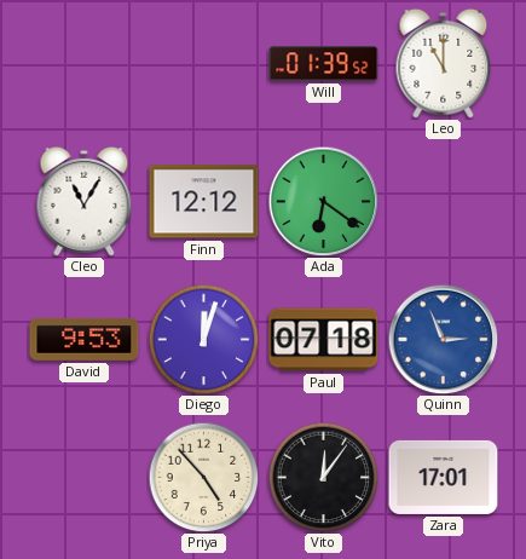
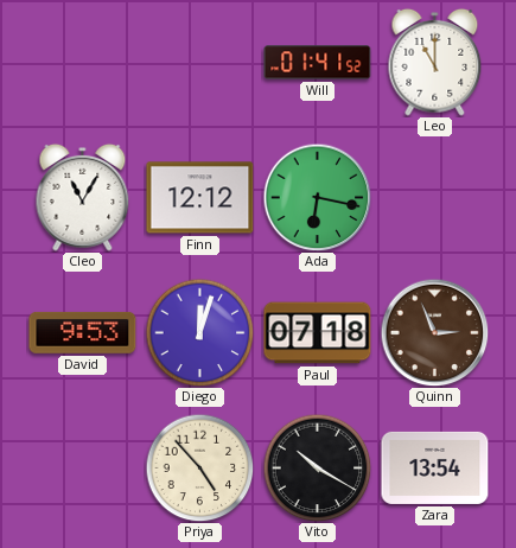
Will: 01:39 -> 01:41 (318, 63)
Ada: 6:21 -> 6:17 (317, 197)
Quinn dial: blue -> brown (434, 332)
Vito: 12:06 -> 10:20 (317, 467)
Zara: 17:01 -> 13:54 (435, 467)
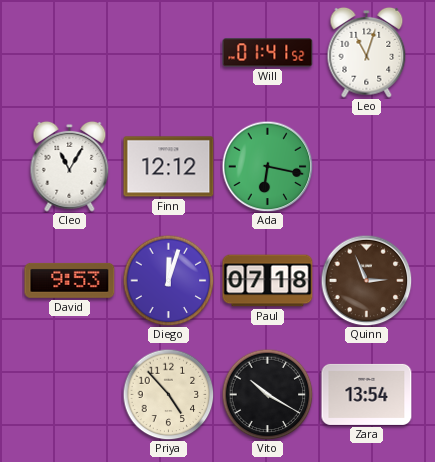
Leo: 11:00 -> 11:03 (367, 52)
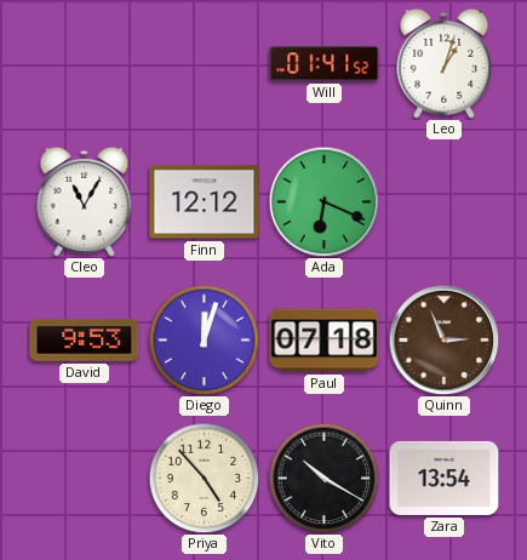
Leo: 11:03 -> 1:03 (445, 63)
Ada: 6:17 -> 6:19 (323, 201)
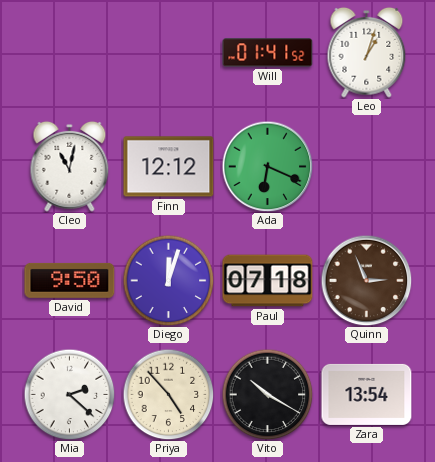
Cleo: 11:05 -> 11:02 (70, 166)
David: 9:53 -> 9:50 (70, 280)
Mia: none -> 2:22 (69, 394)
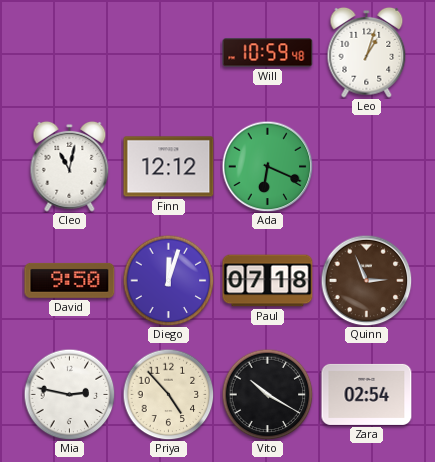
Will: 01:41 -> 10:59 (268, 53)
Mia: 2:22 -> 2:47 (69, 394)
Zara: 13:54 -> 02:54 (367, 394)
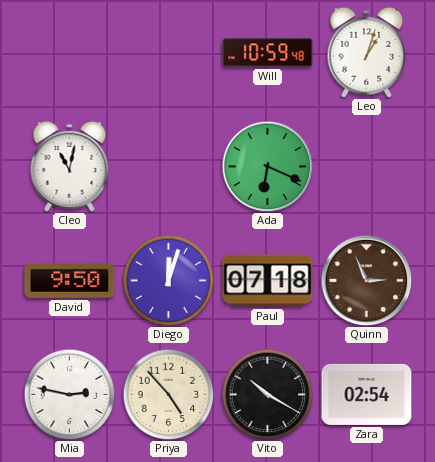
Finn: 12:12 -> none (169, 167)
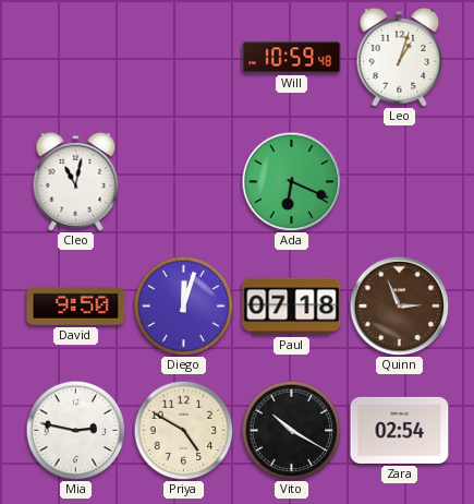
Priya: 4:53 -> 4:50 (183, 430)
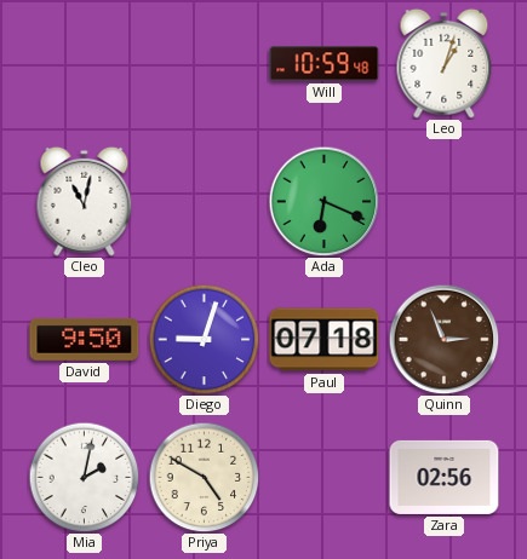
Diego: 12:03 -> 9:03 (204, 339)
Mia: 2:47 -> 2:02 (84, 477)
Vito: 10:20 -> none (291, 430)
Zara: 02:54 -> 02:56 (445, 477)
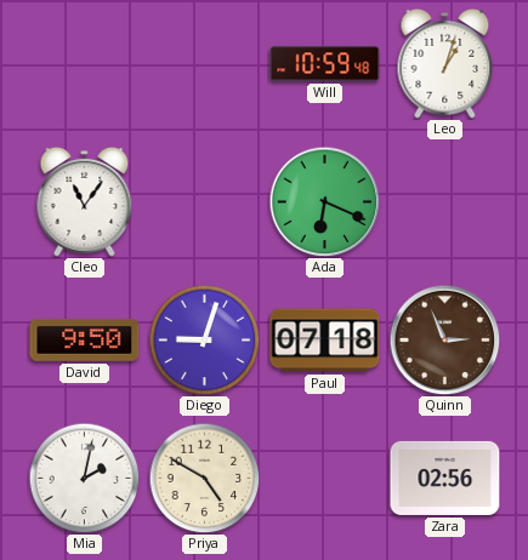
Cleo: 11:02 -> 11:06 (85, 201)
